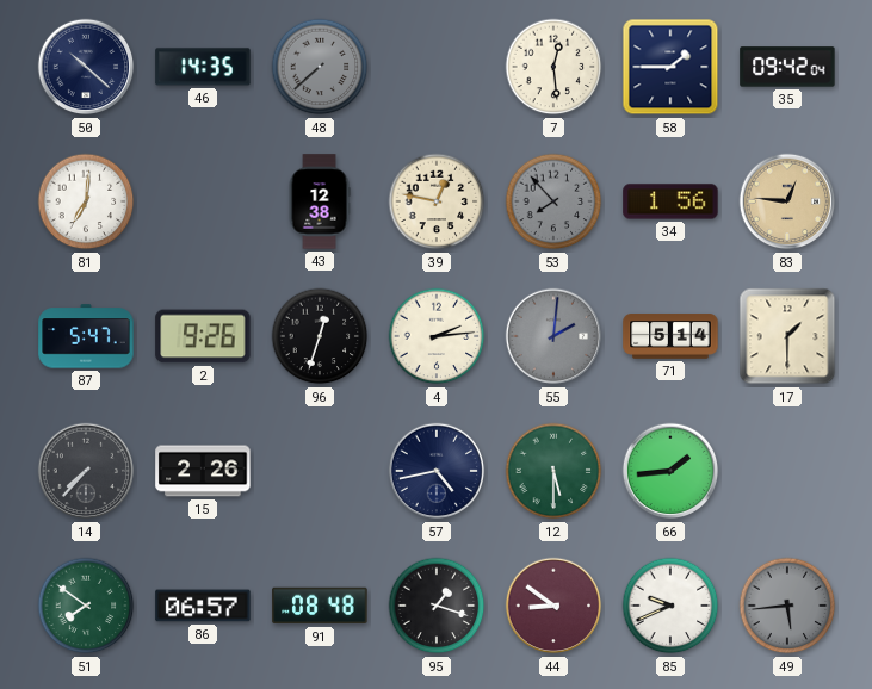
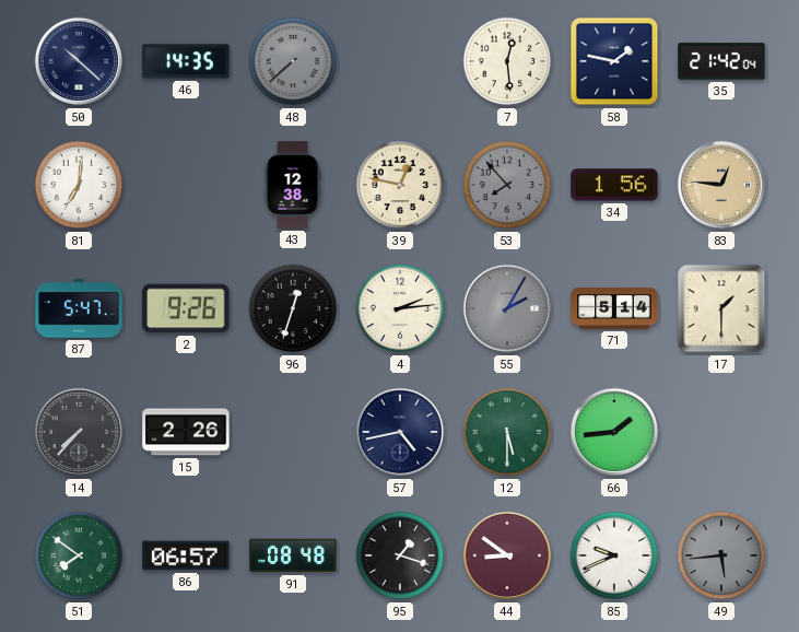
58: 1:45 -> 1:47 (614, 61)
35: 09:42 -> 21:42 (721, 61)
55: 2:01 -> 2:05 (507, 308)
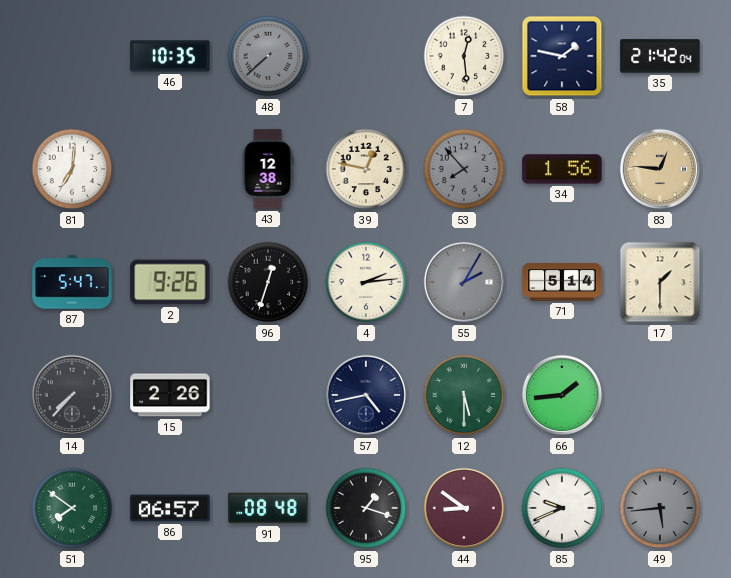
50: 10:22 -> none (79, 61)
46: 14:35 -> 10:35 (170, 56)
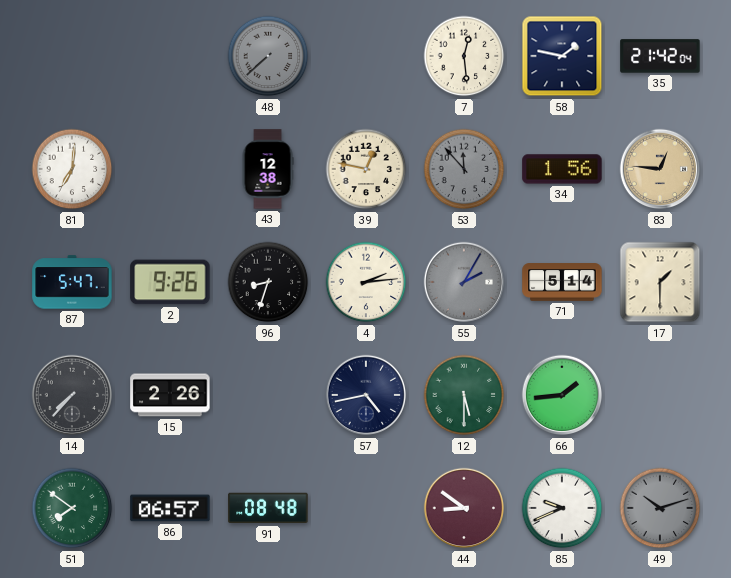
46: 10:35 -> none (170, 56)
53: 7:53 -> 11:53 (464, 169)
96: 12:33 -> 8:33 (268, 282)
95: 1:18 -> none (366, 508)
49: 5:44 -> 10:12 (660, 508)
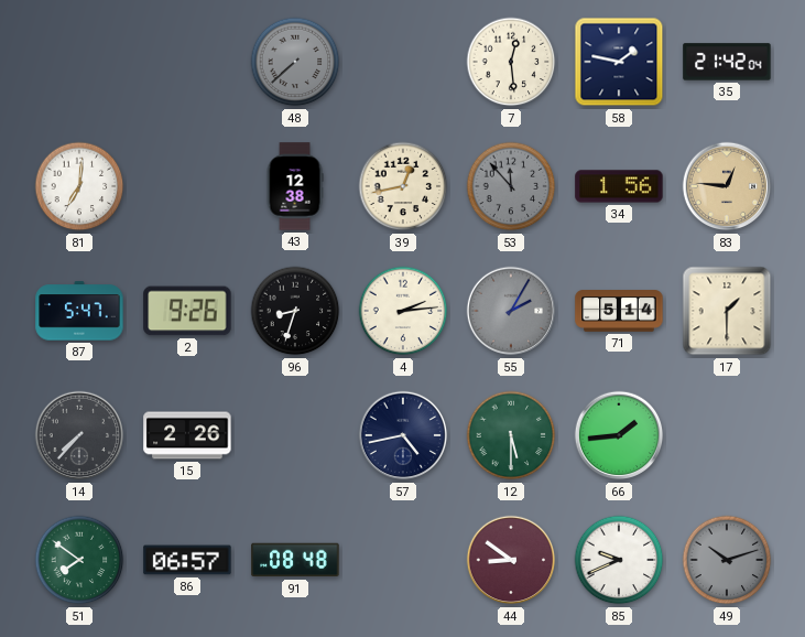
39: 12:47 -> 12:43 (403, 186)
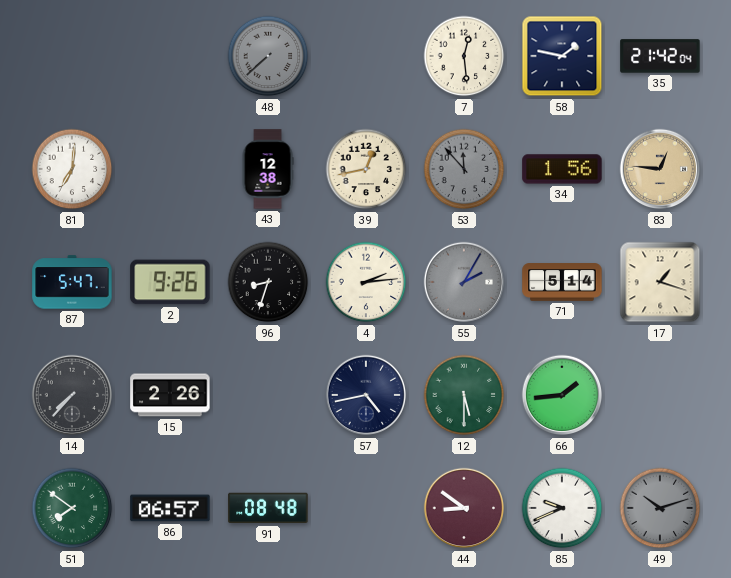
17: 1:30 -> 1:18 (660, 282)
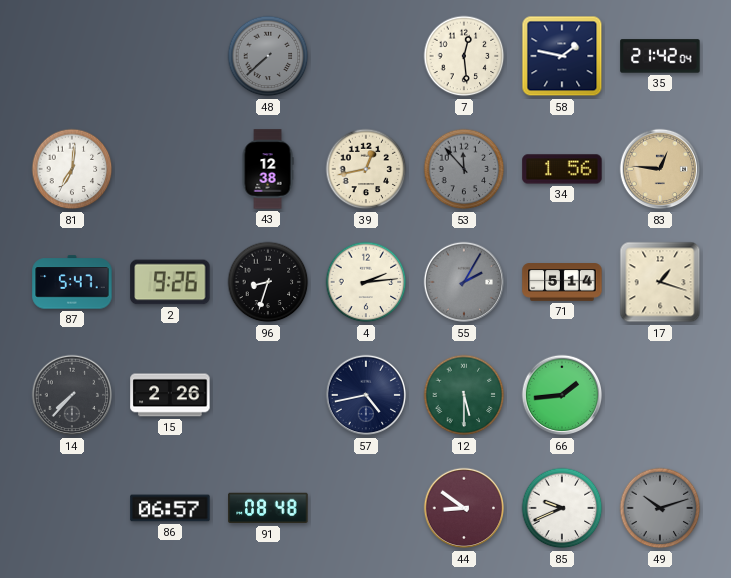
51: 7:51 -> none (72, 508)
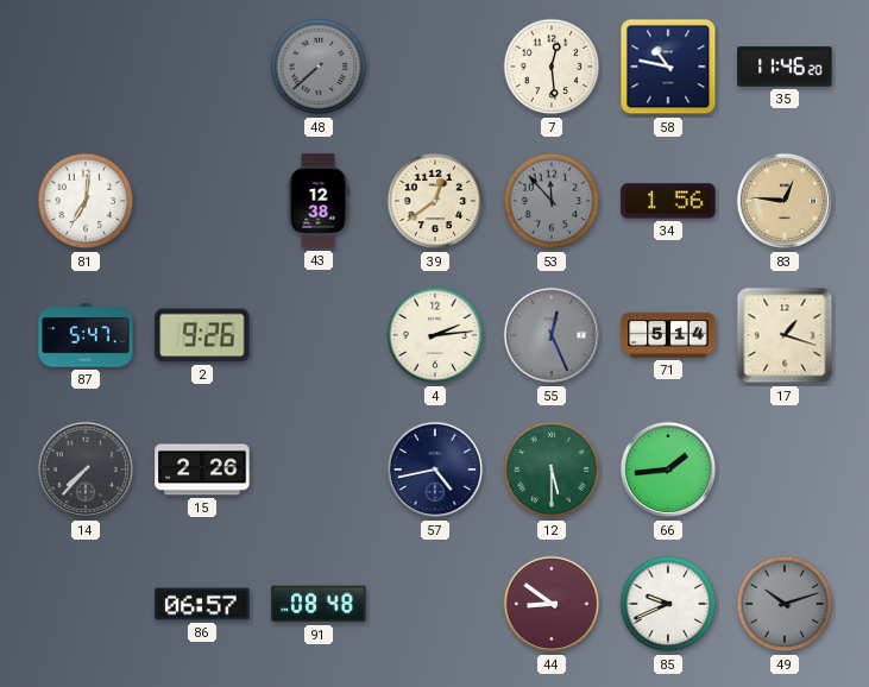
58: 1:47 -> 10:47 (668, 67)
35: 21:42 -> 11:46 (785, 67)
39: 12:43 -> 12:39 (435, 201)
96: 8:33 -> none (268, 282)
55: 2:05 -> 12:26 (552, 335)
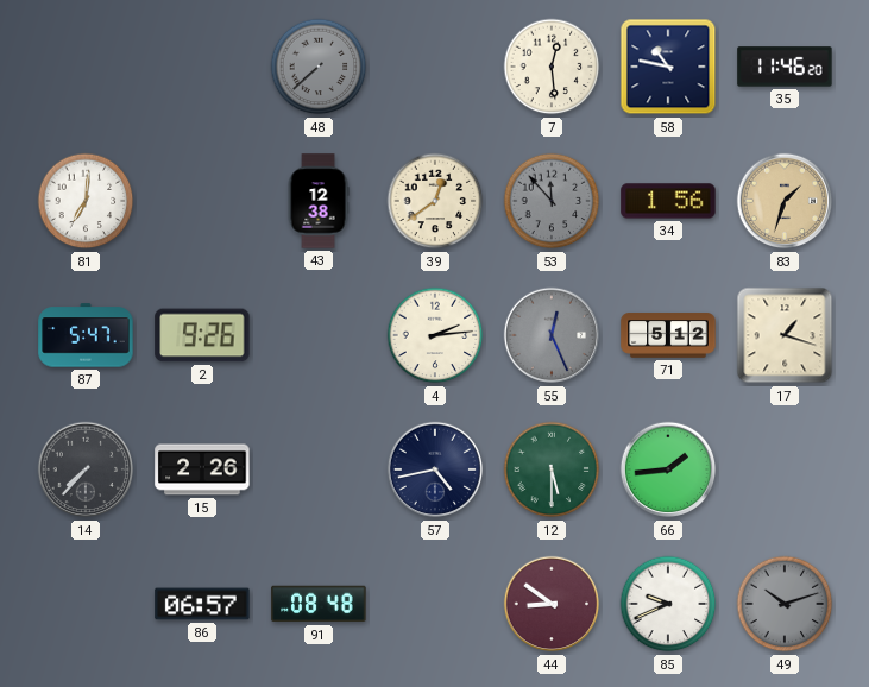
83: 12:46 -> 1:33 (785, 201)
71: 5:14 -> 5:12 (668, 335)
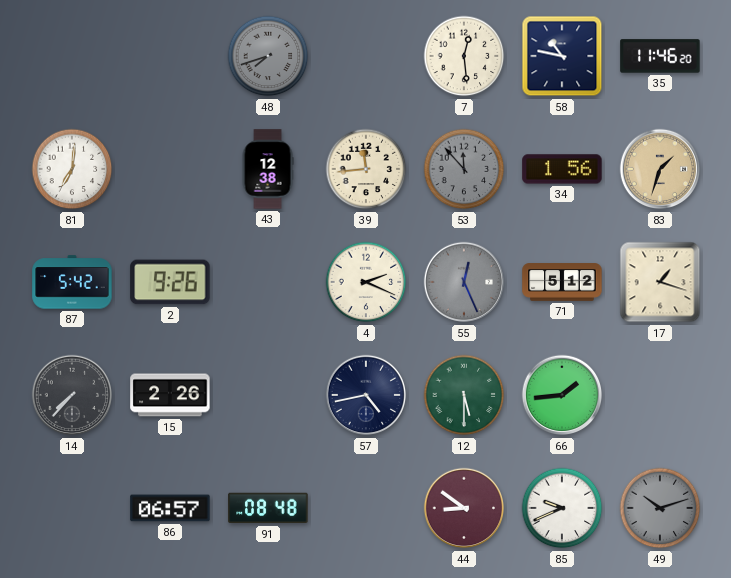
48: 7:38 -> 7:42 (268, 56)
39: 12:39 -> 11:44 (366, 169)
87: 5:47 -> 5:42 (72, 282)
4: 2:14 -> 2:19 (366, 282)
